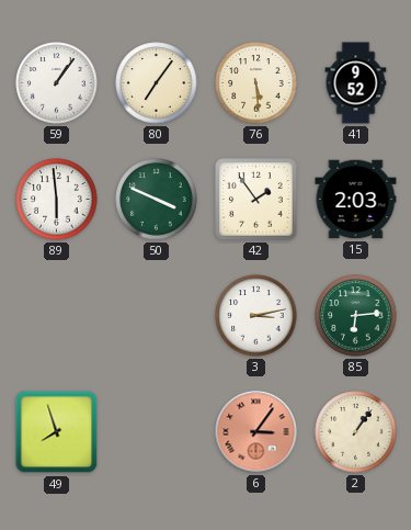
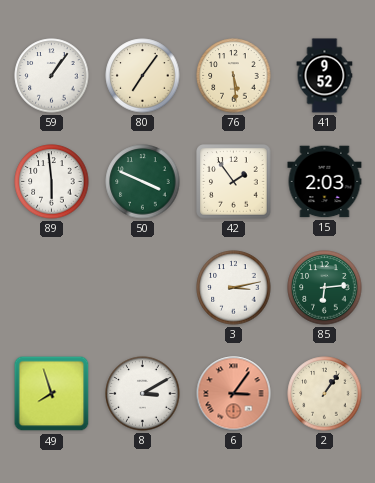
8: none -> 3:10 (143, 394)
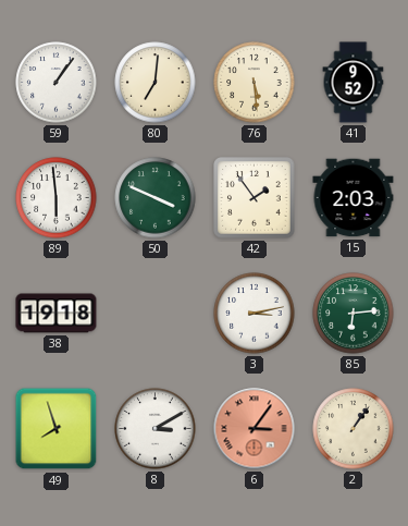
80: 7:06 -> 7:01 (156, 83)
38: none -> 19:18 (57, 314)
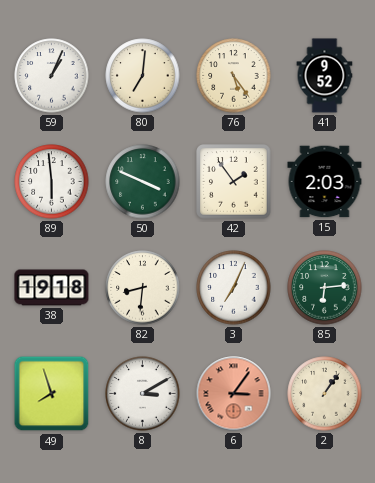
59: 1:06 -> 1:04 (52, 76)
76: 5:29 -> 5:24 (234, 76)
82: none -> 8:31 (143, 288)
3: 3:13 -> 7:04 (234, 288)
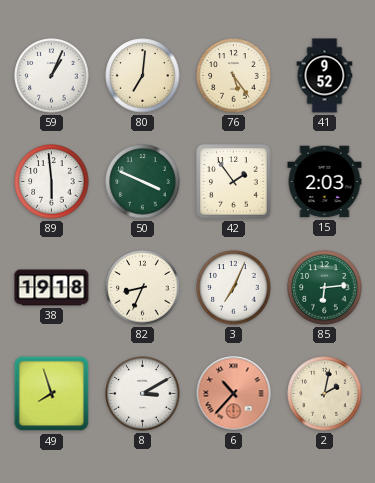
82: 8:31 -> 8:34 (143, 288)
6: 3:06 -> 10:37 (234, 394)
2: 1:06 -> 2:02 (325, 394)
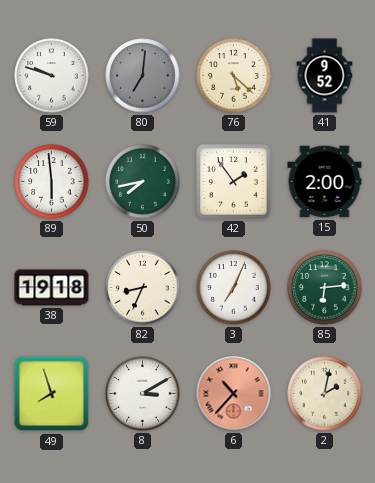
59: 1:04 -> 9:48 (52, 76)
80 dial: cream -> grey (143, 76)
76: 5:24 -> 5:22 (234, 76)
50: 3:49 -> 7:43 (143, 182)
15: 2:03 -> 2:00 (325, 182)
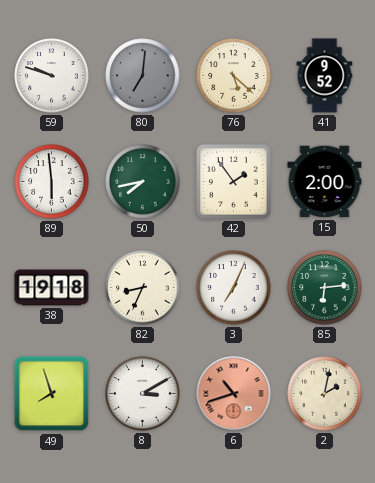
6: 10:37 -> 10:42 (234, 394)
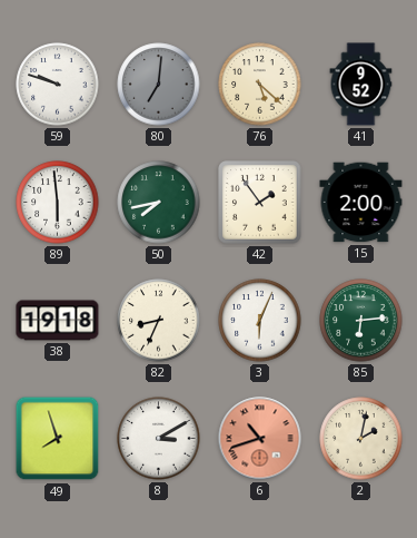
3: 7:04 -> 6:04 (260, 321)
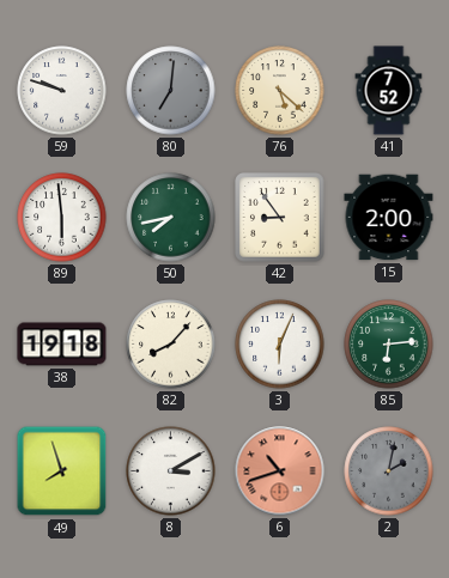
41: 9:52 -> 7:52 (389, 91)
42: 1:54 -> 8:54 (280, 218)
82: 8:34 -> 8:07 (171, 345)
2 dial: cream -> grey (389, 471)
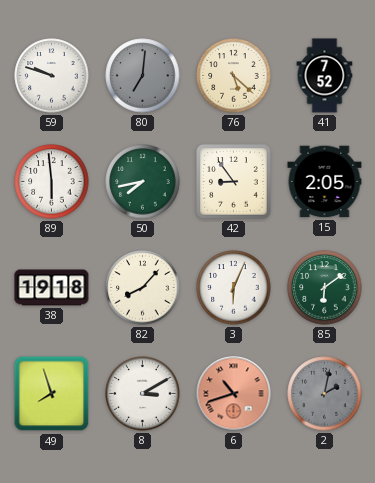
15: 2:00 -> 2:05 (325, 182)
85: 6:14 -> 6:09 (325, 288)
